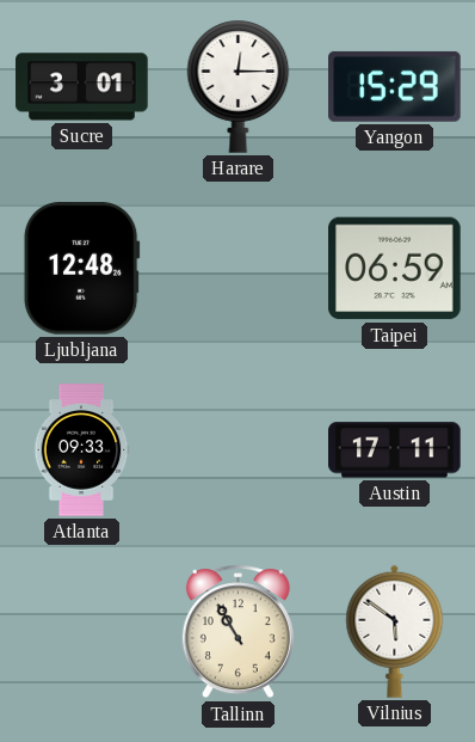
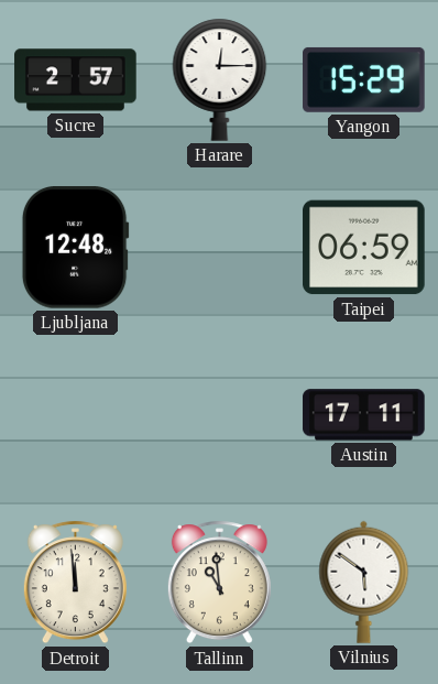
Sucre: 3:01 -> 2:57 (76, 80)
Atlanta: 09:33 -> none (81, 450)
Detroit: none -> 11:59 (75, 583)
Tallinn: 10:55 -> 10:59 (219, 583)
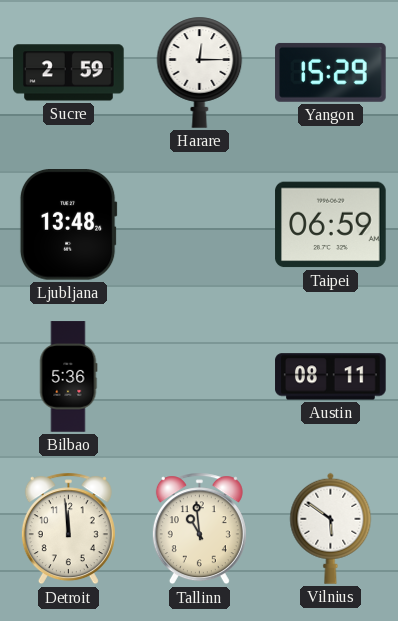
Sucre: 2:57 -> 2:59 (69, 73)
Ljubljana: 12:48 -> 13:48 (68, 225)
Bilbao: none -> 5:36 (68, 377)
Austin: 17:11 -> 08:11 (331, 377)
